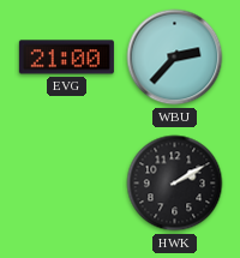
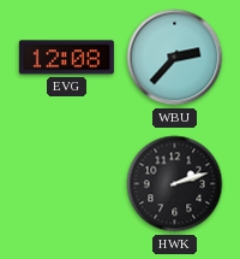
EVG: 21:00 -> 12:08 (66, 58)
HWK: 2:10 -> 2:12 (175, 184)
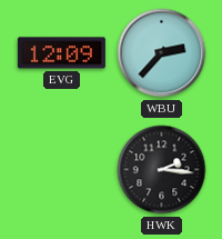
EVG: 12:08 -> 12:09 (61, 53)
HWK: 2:12 -> 2:16 (162, 170)
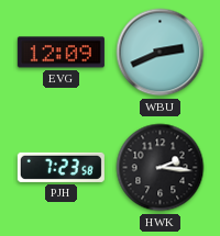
WBU: 2:37 -> 2:41 (161, 53)
PJH: none -> 7:23 (61, 167)
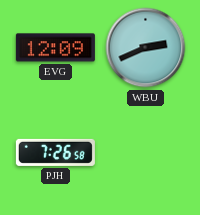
PJH: 7:23 -> 7:26 (55, 152)
HWK: 2:16 -> none (161, 168)
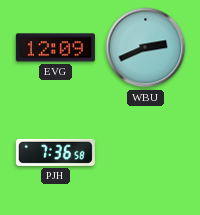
PJH: 7:26 -> 7:36 (55, 152)
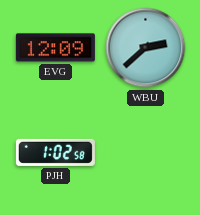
WBU: 2:41 -> 2:38 (146, 48)
PJH: 7:36 -> 1:02 (55, 152)
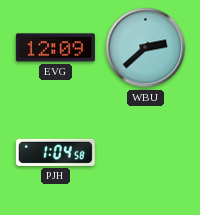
PJH: 1:02 -> 1:04 (55, 152)
